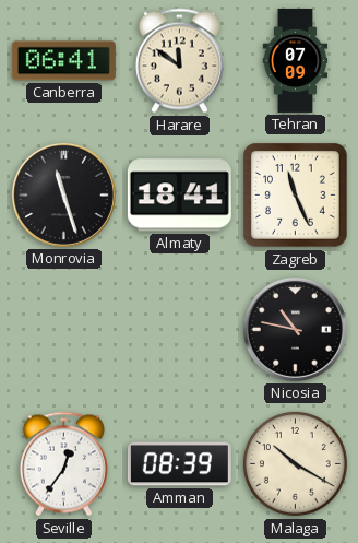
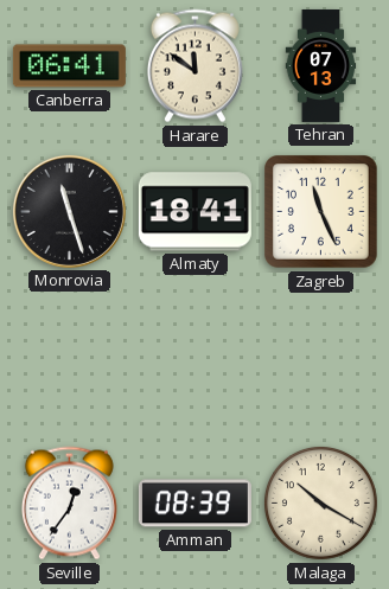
Tehran: 07:09 -> 07:13 (321, 65)
Nicosia: 10:47 -> none (295, 329)
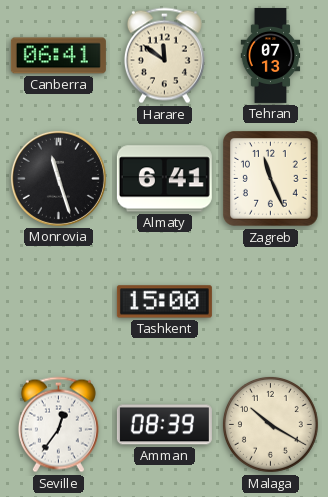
Almaty: 18:41 -> 6:41 (164, 179)
Tashkent: none -> 15:00 (164, 302)
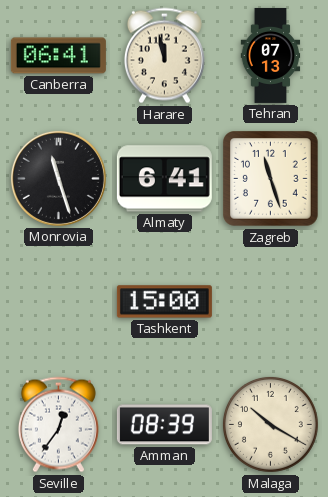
Harare: 11:51 -> 11:58 (164, 56)
Zagreb: 11:26 -> 11:27 (271, 179)
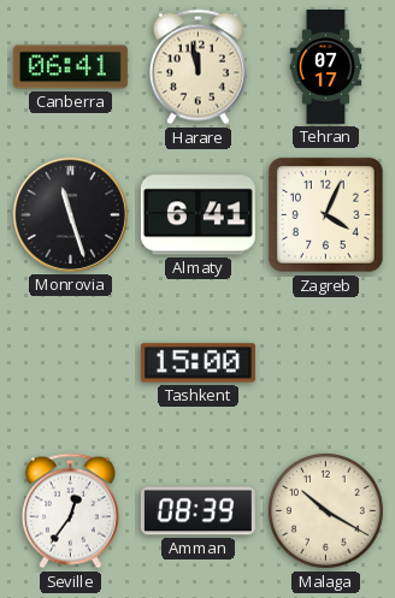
Tehran: 07:13 -> 07:17 (326, 66)
Zagreb: 11:27 -> 4:04 (326, 215)
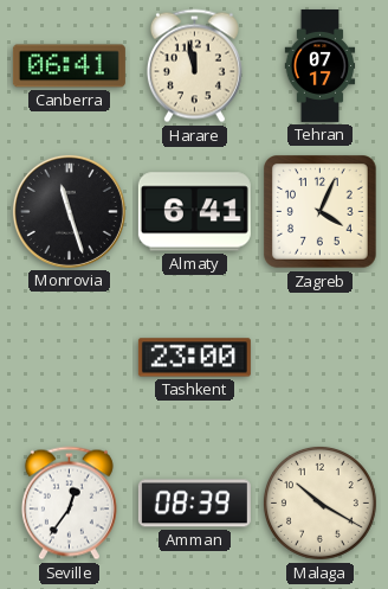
Tashkent: 15:00 -> 23:00 (194, 358)
